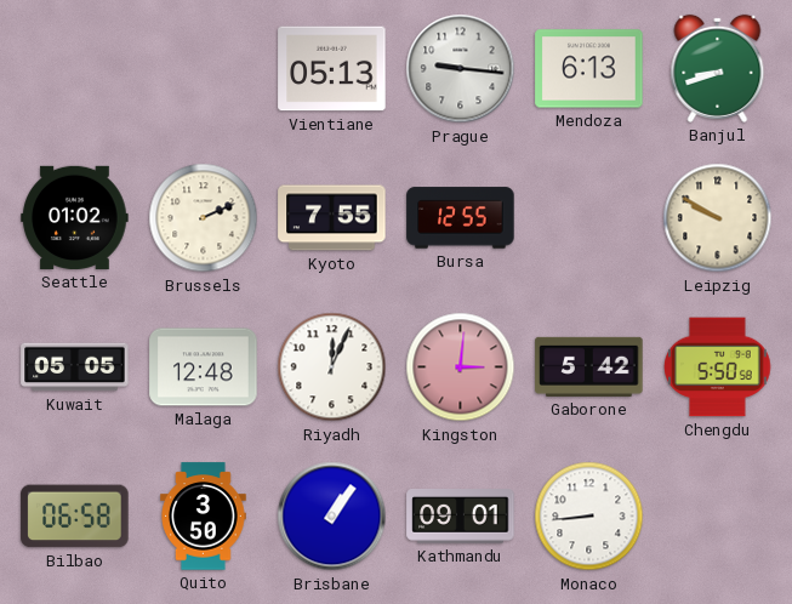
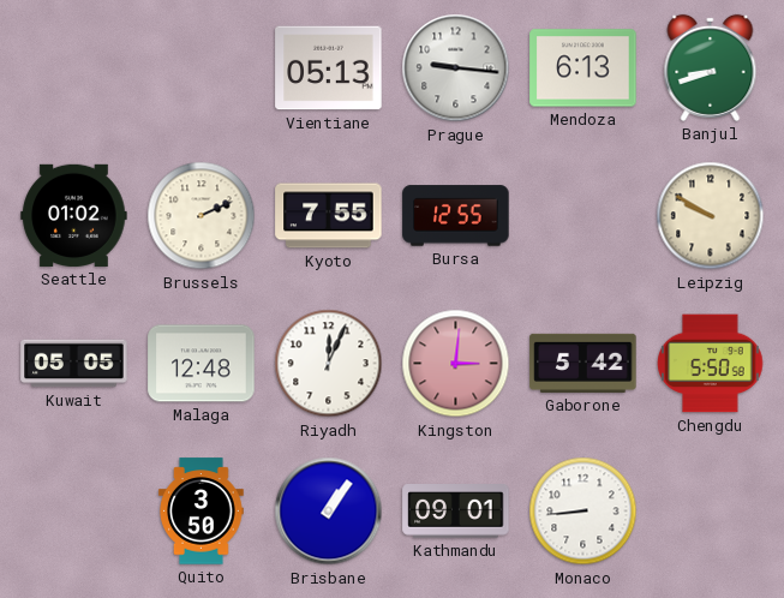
Bilbao: 06:58 -> none (75, 517)
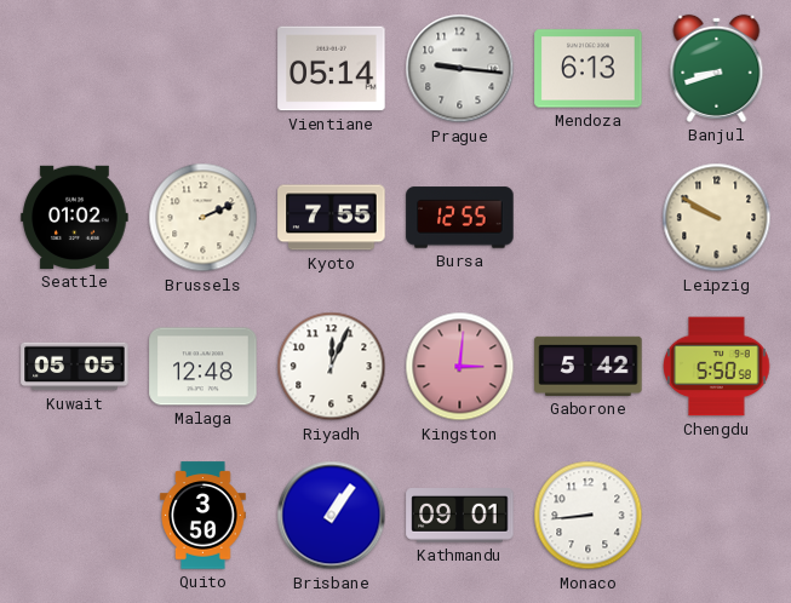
Vientiane: 05:13 -> 05:14 (332, 69)
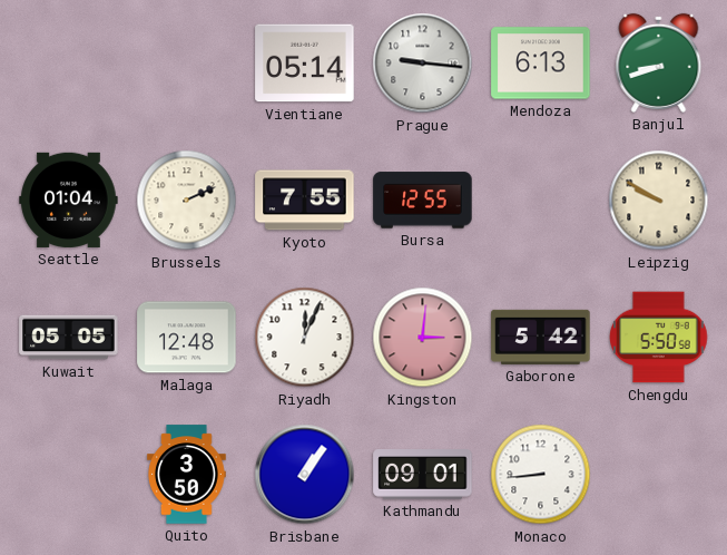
Seattle: 01:02 -> 01:04 (69, 199)
